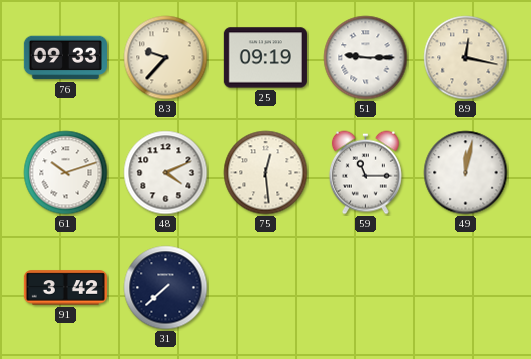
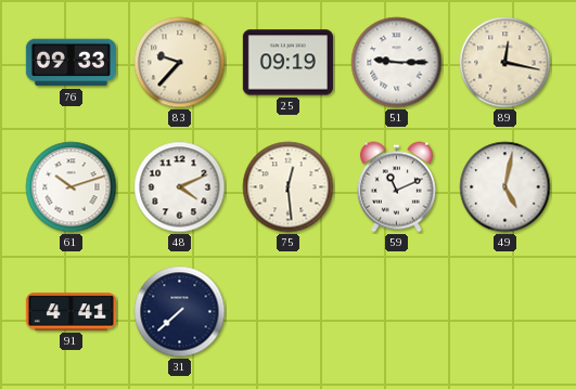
59: 11:15 -> 11:11 (396, 187)
49: 12:02 -> 5:02 (505, 187)
91: 3:42 -> 4:41 (71, 312)
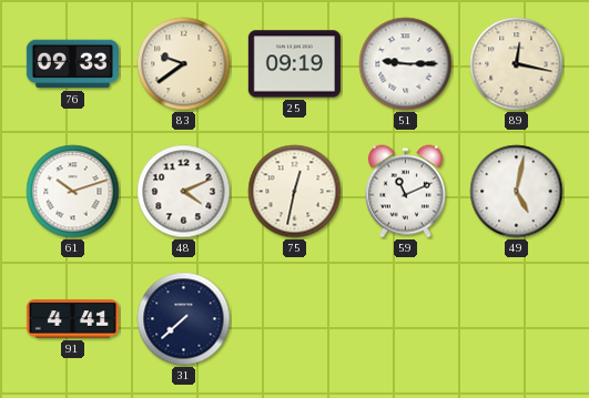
83: 9:37 -> 9:39 (184, 64)
75: 12:29 -> 12:32 (295, 192)
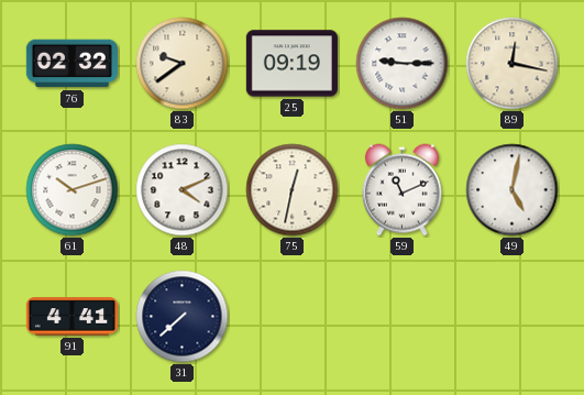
76: 09:33 -> 02:32 (71, 64)
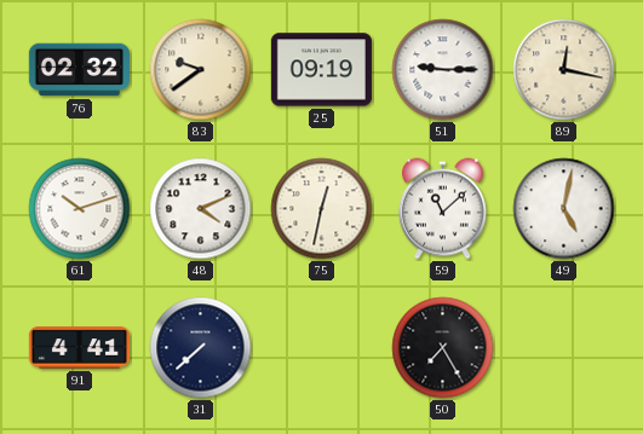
59: 11:11 -> 11:08 (442, 209)
50: none -> 7:25 (443, 348)
